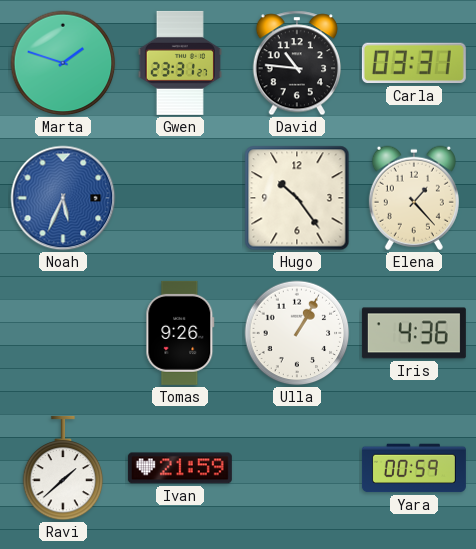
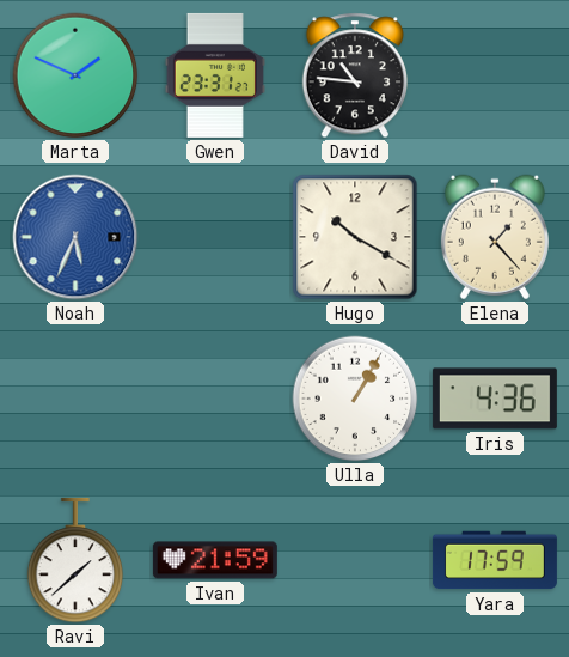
Marta: 1:48 -> 1:49 (75, 75)
Carla: 03:31 -> none (414, 63)
Hugo: 10:24 -> 10:20 (355, 237)
Tomas: 9:26 -> none (180, 333)
Yara: 00:59 -> 17:59 (495, 560)
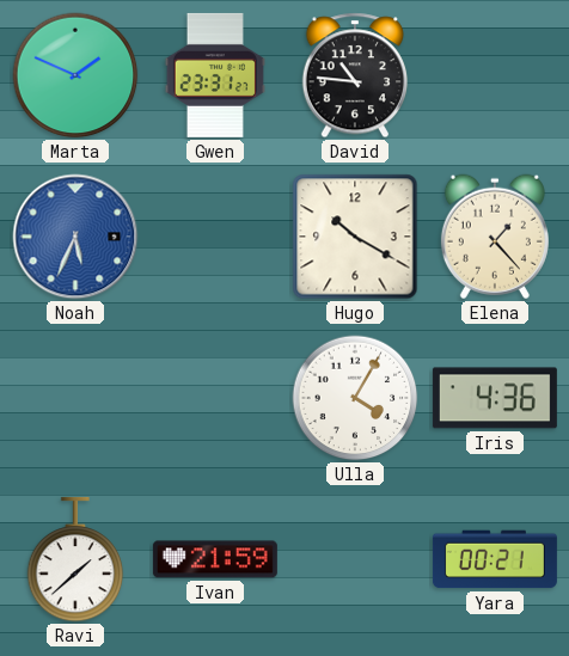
Ulla: 1:05 -> 4:05 (355, 398)
Yara: 17:59 -> 00:21 (495, 559)
